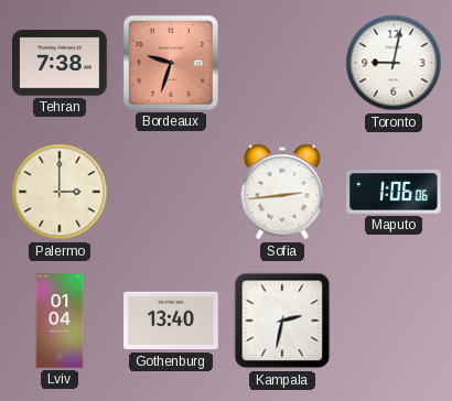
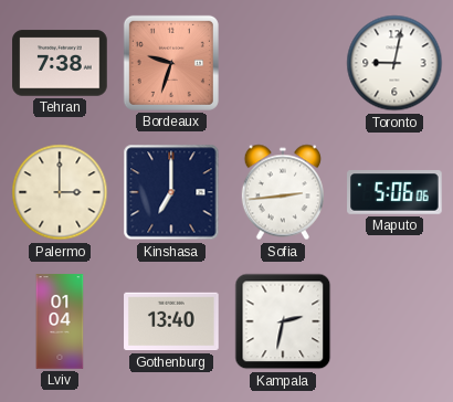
Kinshasa: none -> 7:00 (171, 192)
Maputo: 1:06 -> 5:06 (394, 193)
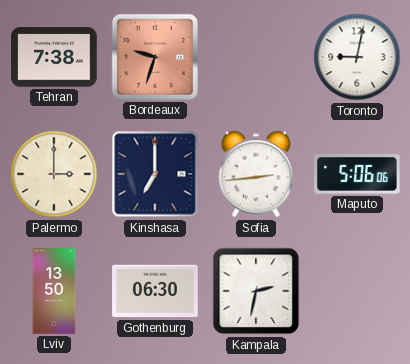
Lviv: 01:04 -> 13:50 (54, 291)
Gothenburg: 13:40 -> 06:30 (155, 291)
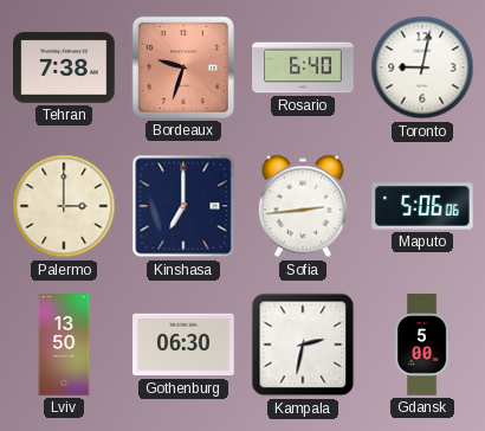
Rosario: none -> 6:40 (303, 67)
Gdansk: none -> 5:00 (422, 345)
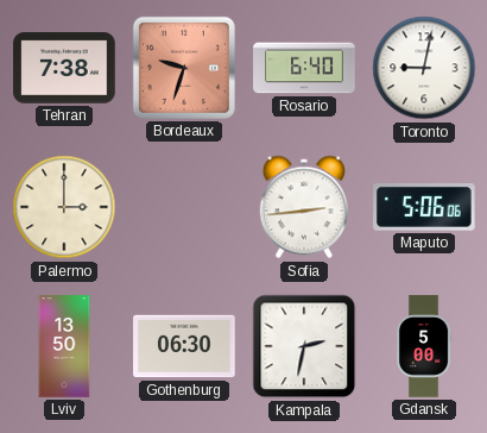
Kinshasa: 7:00 -> none (183, 206)
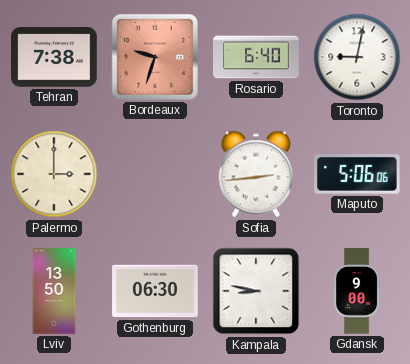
Kampala: 2:32 -> 8:47 (256, 291)
Gdansk: 5:00 -> 9:00 (357, 291)
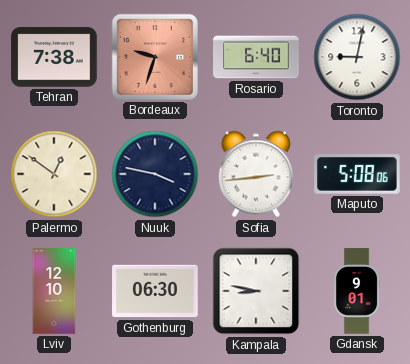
Palermo: 3:00 -> 12:51 (54, 174)
Nuuk: none -> 3:47 (155, 174)
Maputo: 5:06 -> 5:08 (357, 175)
Lviv: 13:50 -> 12:10 (54, 291)
Gdansk: 9:00 -> 9:01 (357, 291)
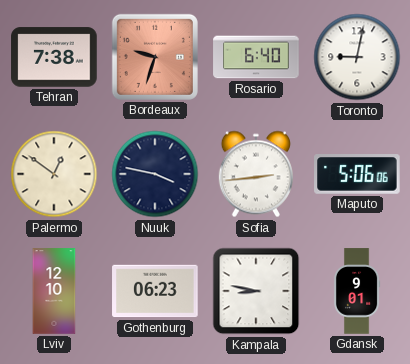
Maputo: 5:08 -> 5:06 (357, 175)
Gothenburg: 06:30 -> 06:23 (155, 291)
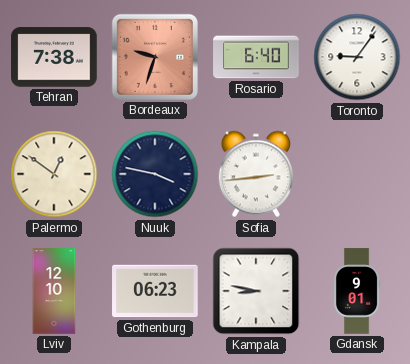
Toronto: 9:02 -> 9:06 (357, 57)
Maputo: 5:06 -> none (357, 175)
